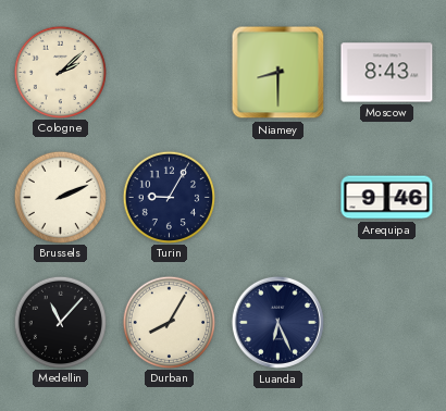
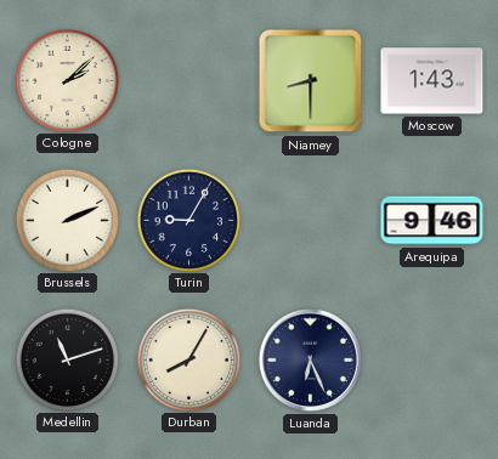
Moscow: 8:43 -> 1:43 (432, 81)
Medellin: 11:07 -> 11:12 (67, 359)
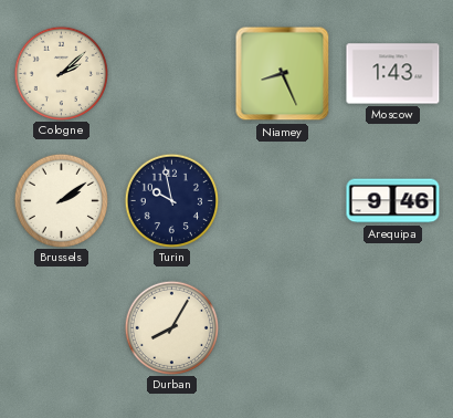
Niamey: 8:30 -> 8:26 (283, 74)
Brussels: 2:11 -> 2:09 (61, 200)
Turin: 9:05 -> 9:58 (171, 200)
Medellin: 11:12 -> none (67, 359)
Luanda: 6:26 -> none (310, 359)
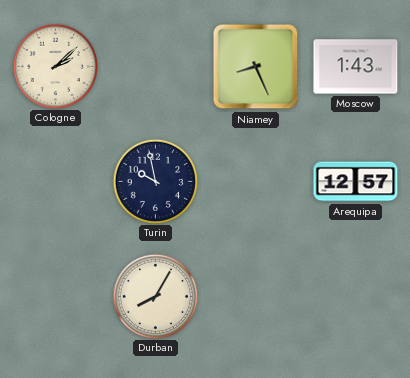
Brussels: 2:09 -> none (61, 200)
Arequipa: 9:46 -> 12:57 (356, 182)
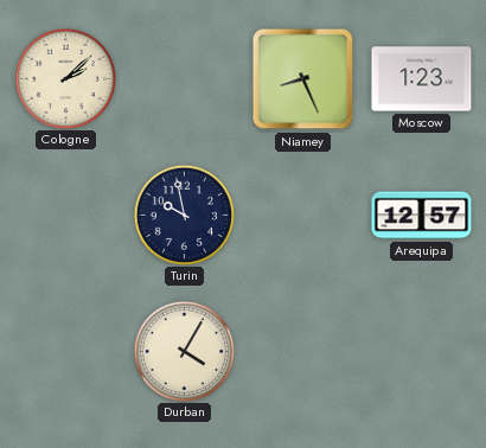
Moscow: 1:43 -> 1:23 (422, 79)
Durban: 8:05 -> 4:05 (184, 351)
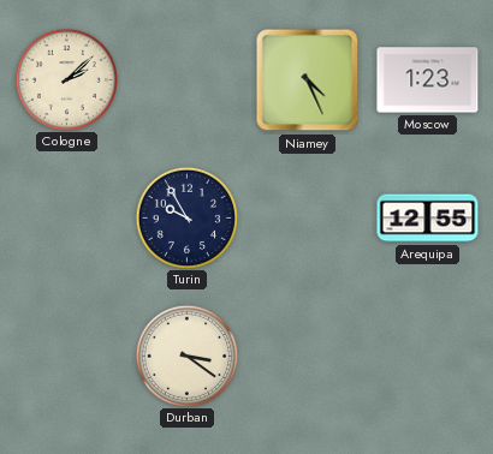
Niamey: 8:26 -> 4:26 (308, 80)
Turin: 9:58 -> 9:55 (186, 217)
Arequipa: 12:57 -> 12:55 (428, 219)
Durban: 4:05 -> 3:21 (186, 356)
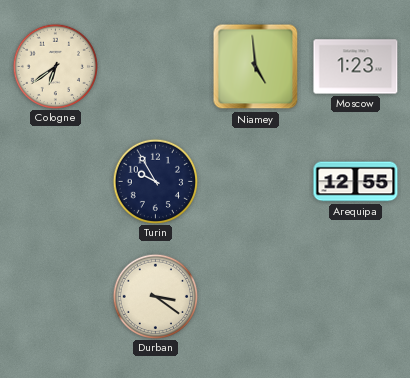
Cologne: 2:08 -> 6:39 (55, 66)
Niamey: 4:26 -> 4:59 (256, 67)
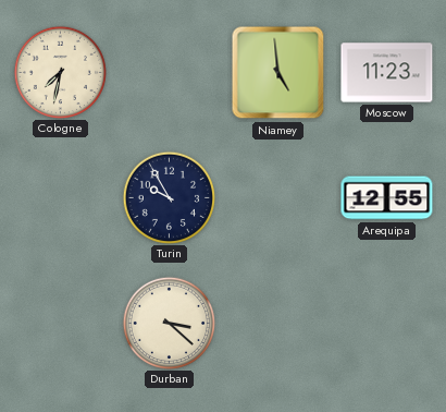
Cologne: 6:39 -> 7:32 (60, 72)
Moscow: 1:23 -> 11:23 (387, 73)
Durban: 3:21 -> 3:22 (169, 323)
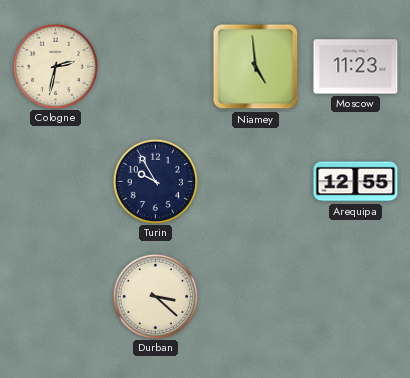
Cologne: 7:32 -> 2:32 (55, 66)
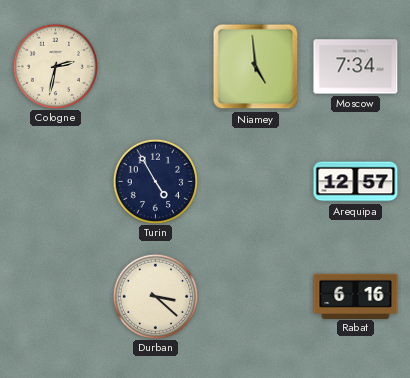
Moscow: 11:23 -> 7:34 (356, 67)
Turin: 9:55 -> 4:55 (155, 181)
Arequipa: 12:55 -> 12:57 (356, 182)
Rabat: none -> 6:16 (356, 296)
